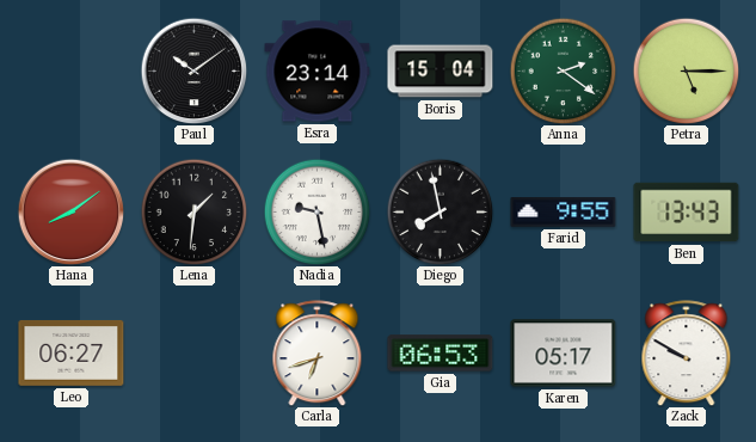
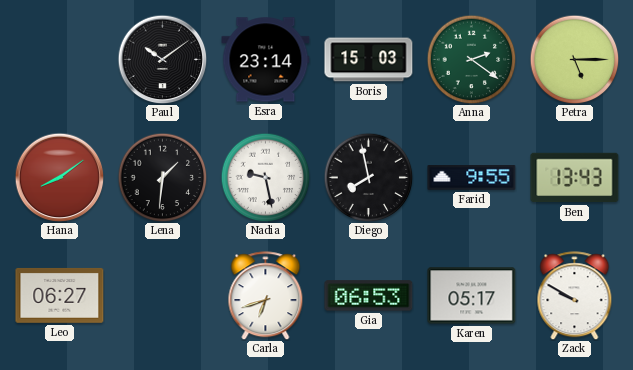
Boris: 15:04 -> 15:03 (369, 60)
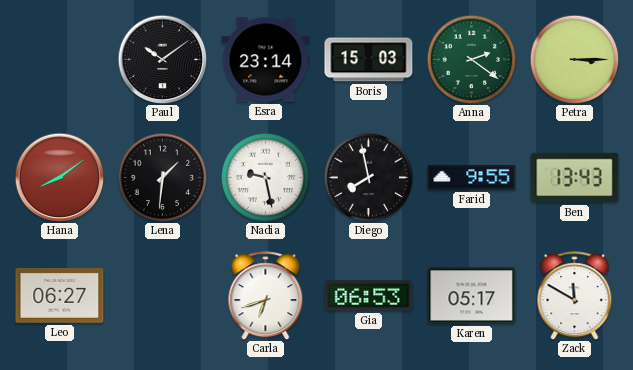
Petra: 5:15 -> 3:15 (574, 59)
Zack: 9:50 -> 11:50 (575, 296)
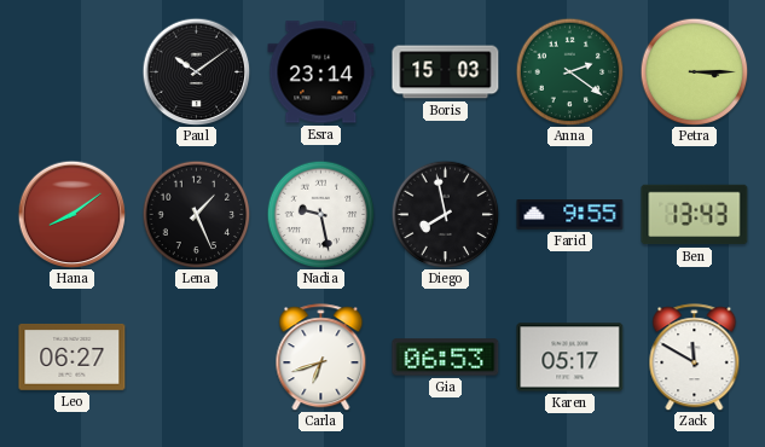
Lena: 1:31 -> 1:26 (196, 214)
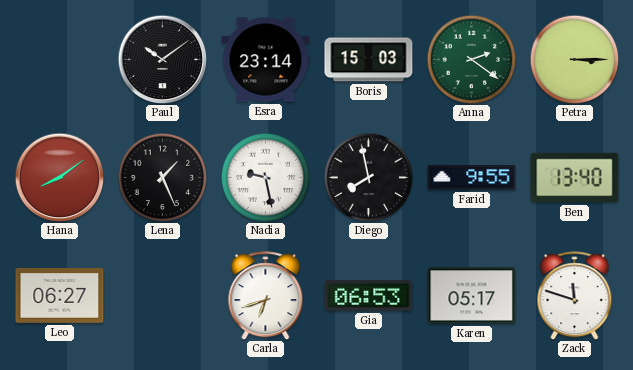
Ben: 13:43 -> 13:40 (575, 178)
Zack: 11:50 -> 11:48 (575, 296)
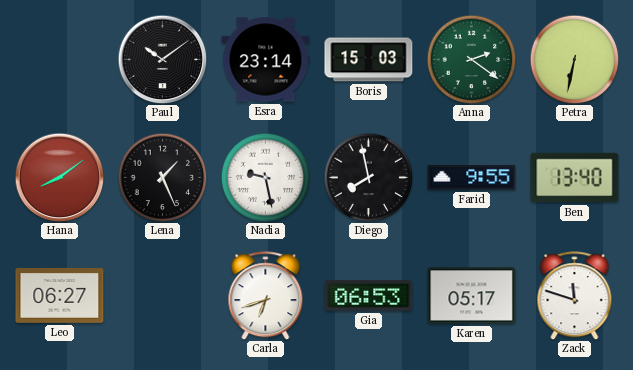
Petra: 3:15 -> 6:32 (574, 59)
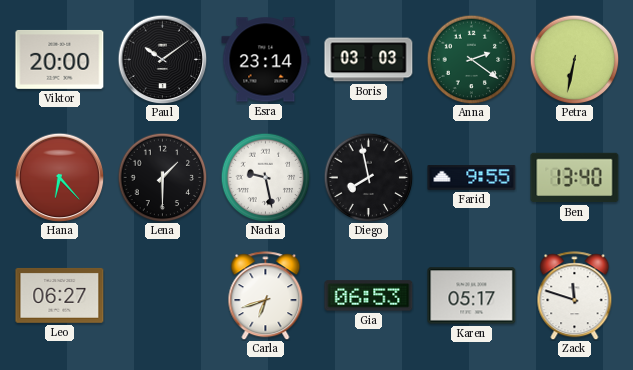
Viktor: none -> 20:00 (60, 59)
Boris: 15:03 -> 03:03 (369, 60)
Hana: 8:09 -> 6:23 (59, 177)
Lena: 1:26 -> 1:30 (162, 177)
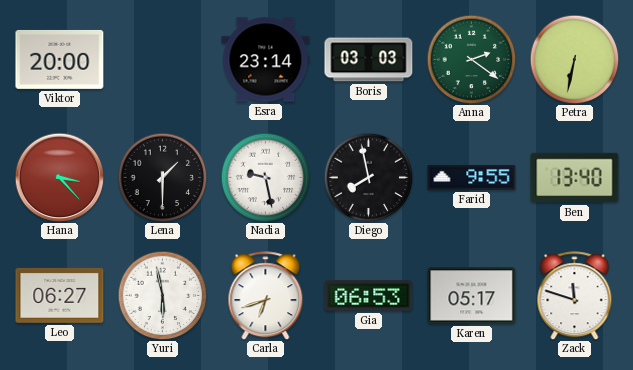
Paul: 10:09 -> none (162, 59)
Hana: 6:23 -> 3:23 (59, 177)
Yuri: none -> 5:58 (162, 295)
